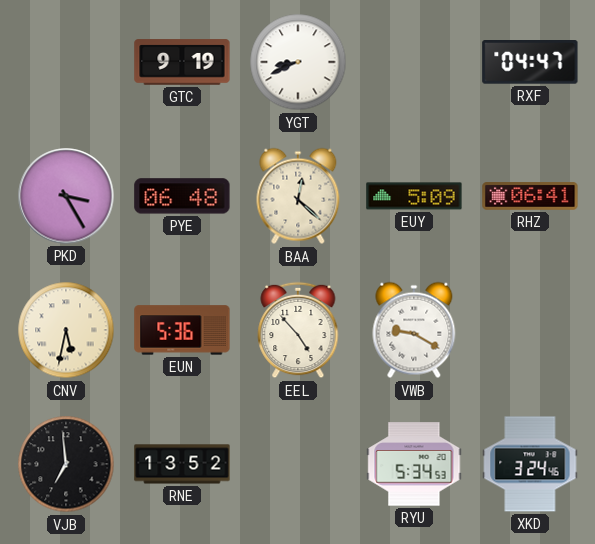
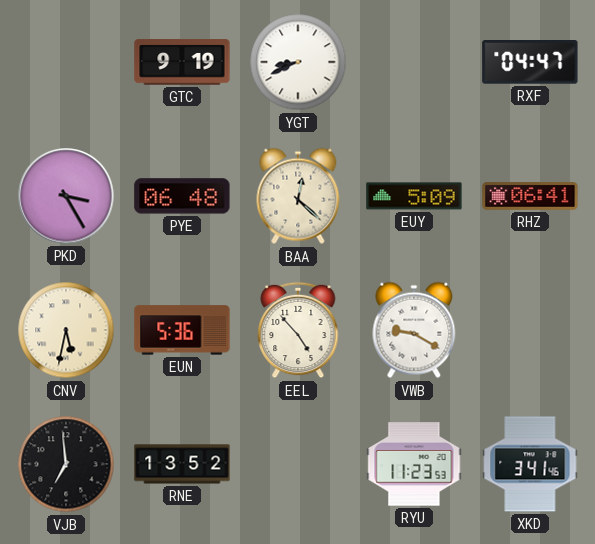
RYU: 5:34 -> 11:23 (414, 464)
XKD: 3:24 -> 3:41 (530, 464)
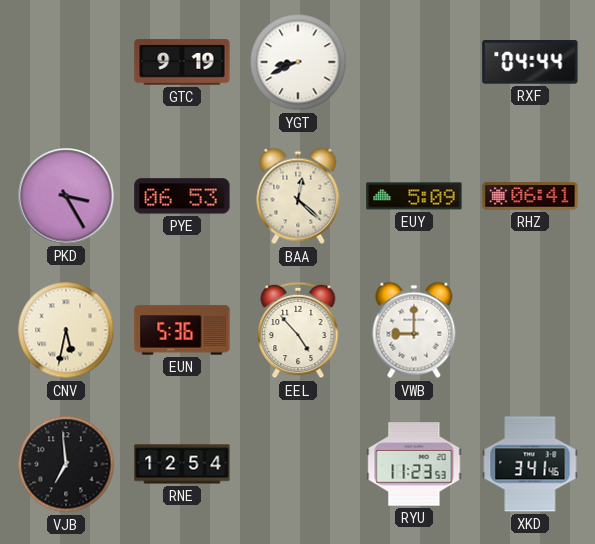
RXF: 04:47 -> 04:44 (530, 63)
PYE: 06:48 -> 06:53 (182, 196)
VWB: 9:20 -> 9:00 (414, 330)
RNE: 13:52 -> 12:54 (182, 464)
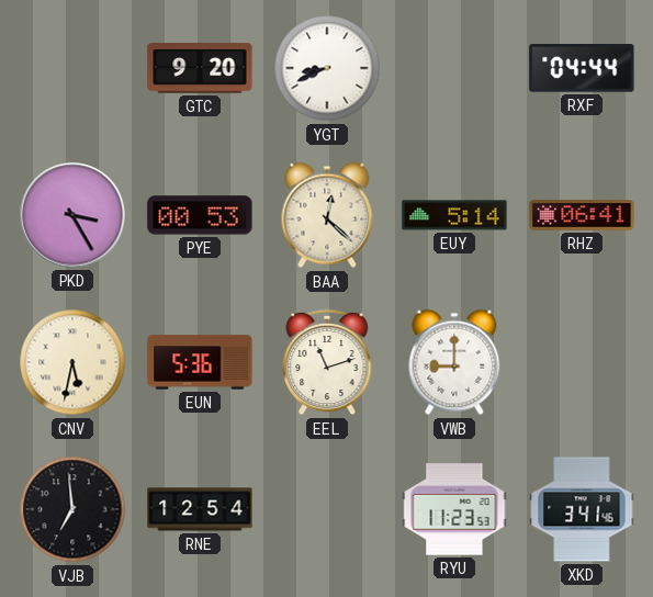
GTC: 9:19 -> 9:20 (200, 68)
PYE: 06:53 -> 00:53 (200, 215)
EUY: 5:09 -> 5:14 (454, 215)
EEL: 4:53 -> 11:12 (327, 362)
